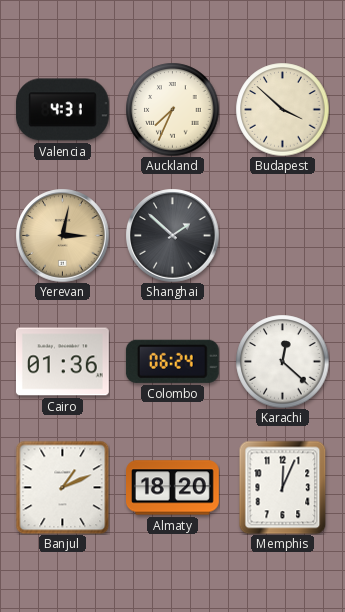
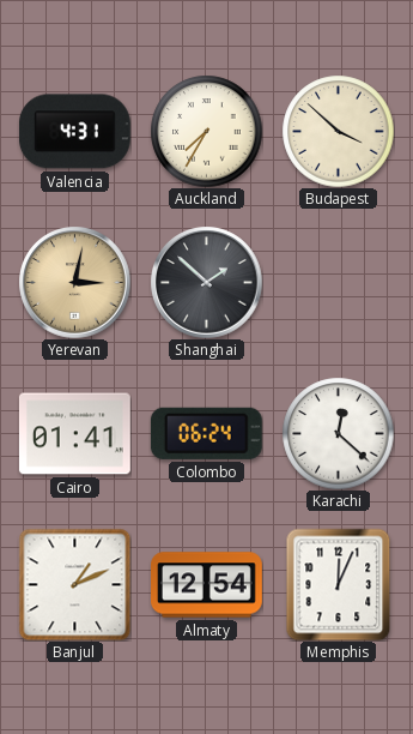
Auckland: 7:34 -> 7:35 (206, 131)
Cairo: 01:36 -> 01:41 (74, 434)
Almaty: 18:20 -> 12:54 (207, 585)
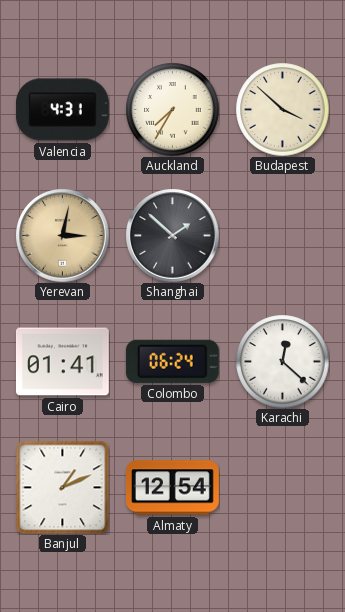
Memphis: 12:04 -> none (339, 584)
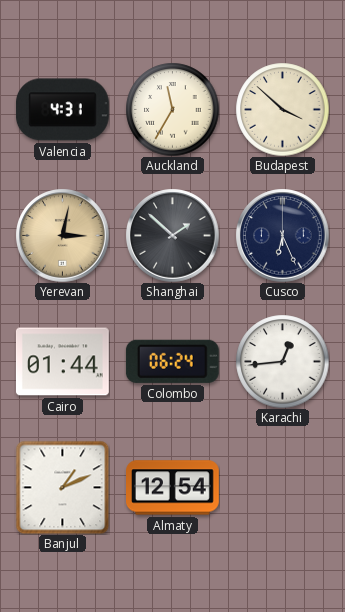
Auckland: 7:35 -> 11:35 (172, 109)
Cusco: none -> 6:26 (282, 235)
Cairo: 01:41 -> 01:44 (62, 362)
Karachi: 12:22 -> 12:44 (282, 361)
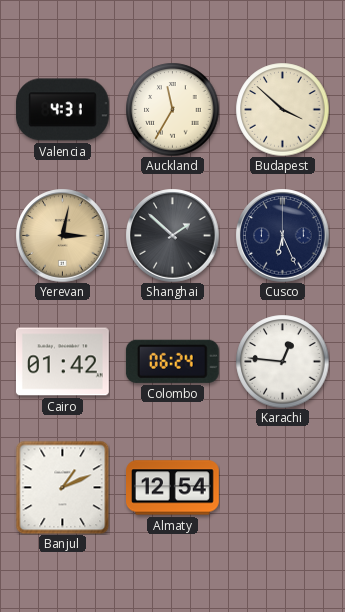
Cairo: 01:44 -> 01:42 (62, 362)
Karachi: 12:44 -> 12:46 (282, 361)
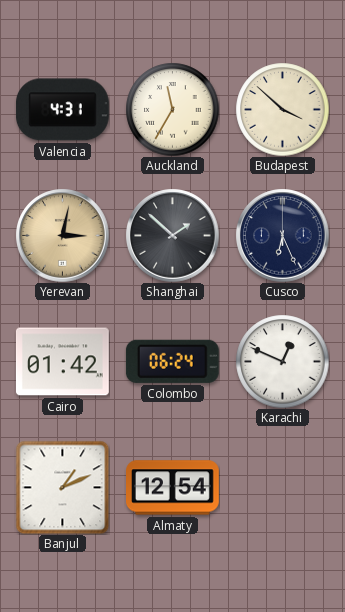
Karachi: 12:46 -> 12:49 (282, 361)
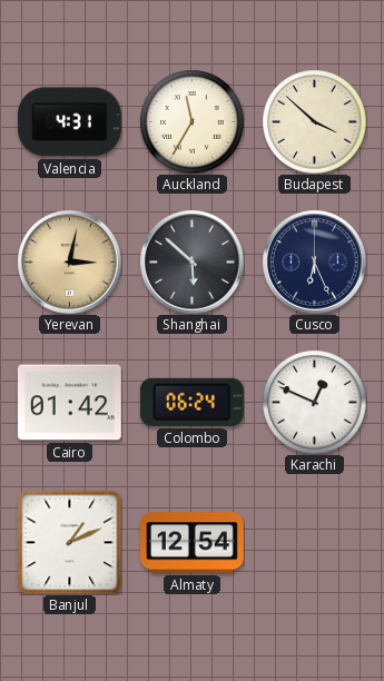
Shanghai: 1:52 -> 5:52 (191, 261)
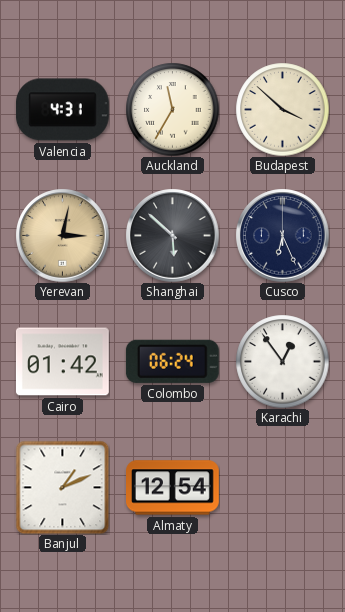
Karachi: 12:49 -> 12:54 (282, 361)
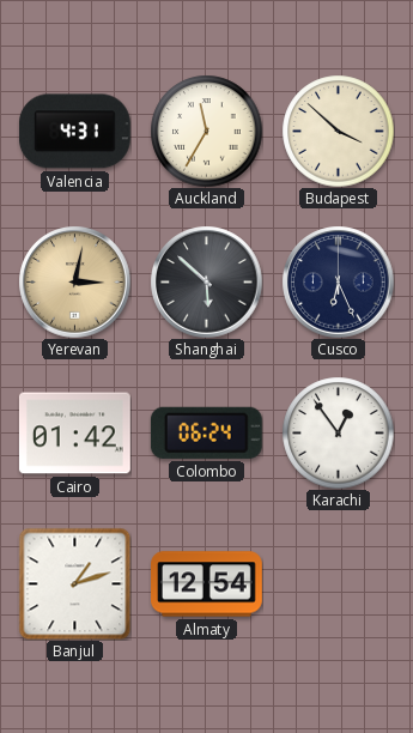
Banjul: 1:11 -> 1:12 (74, 583)
